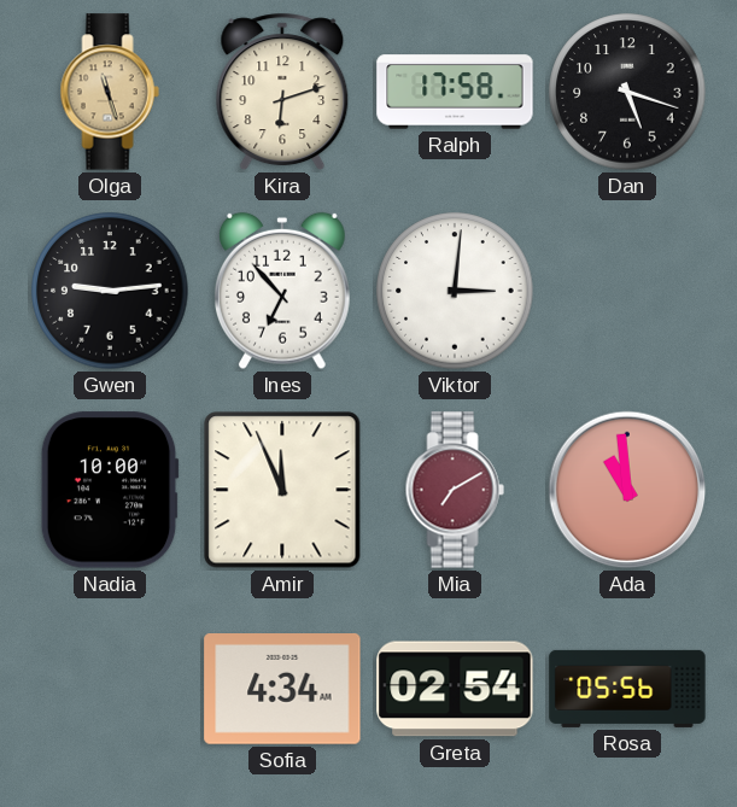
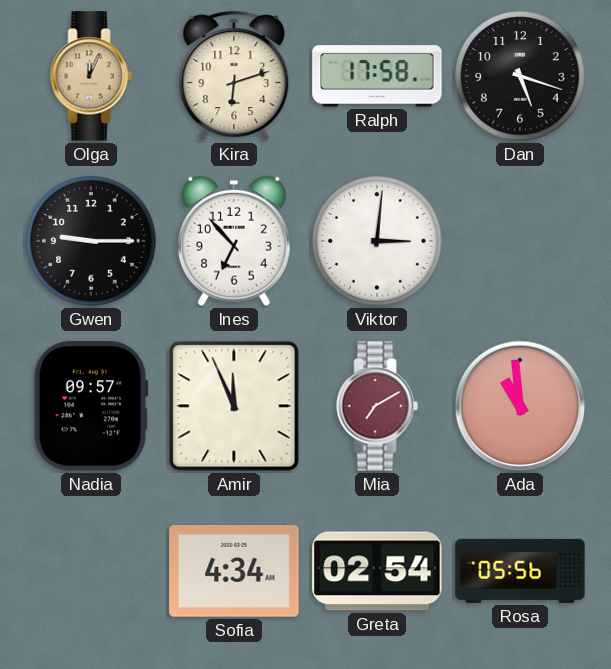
Olga: 11:27 -> 12:04 (91, 76)
Gwen: 9:14 -> 9:15 (91, 241)
Nadia: 10:00 -> 09:57 (91, 406)
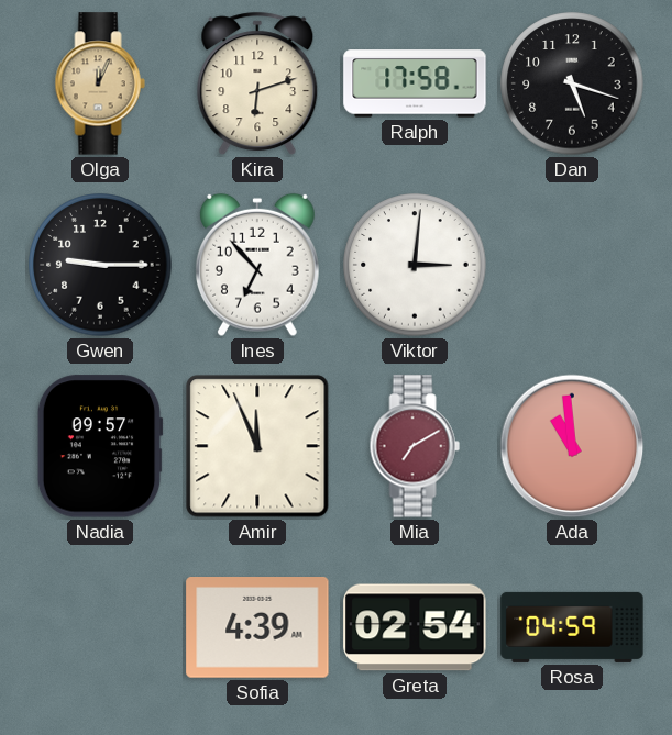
Sofia: 4:34 -> 4:39 (257, 628)
Rosa: 05:56 -> 04:59 (572, 627)
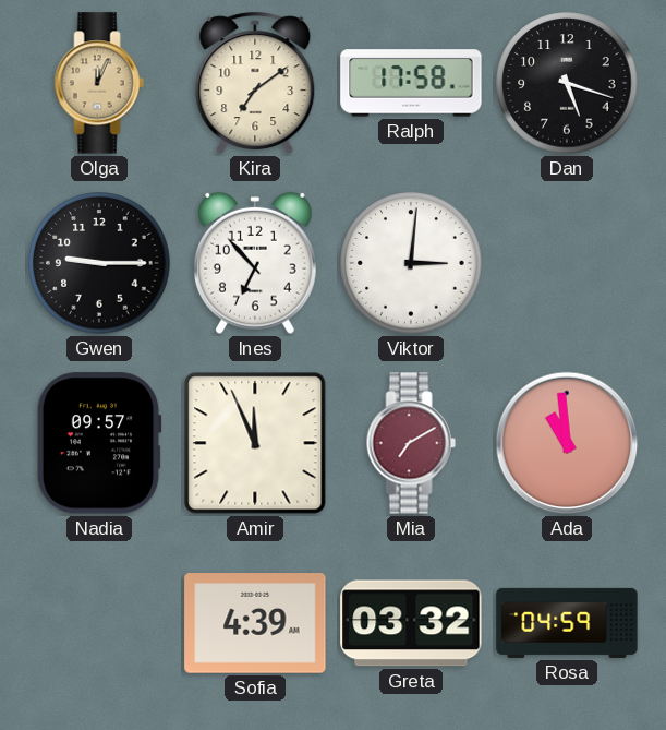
Kira: 6:12 -> 7:09 (255, 83)
Greta: 02:54 -> 03:32 (411, 623)
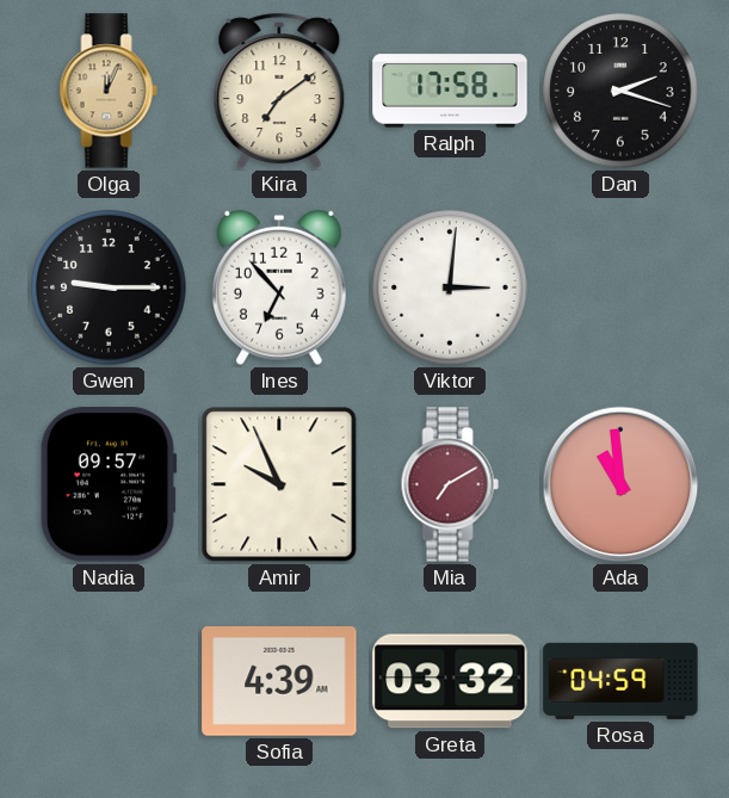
Dan: 5:18 -> 2:18 (620, 91)
Amir: 11:56 -> 9:56 (279, 484)
